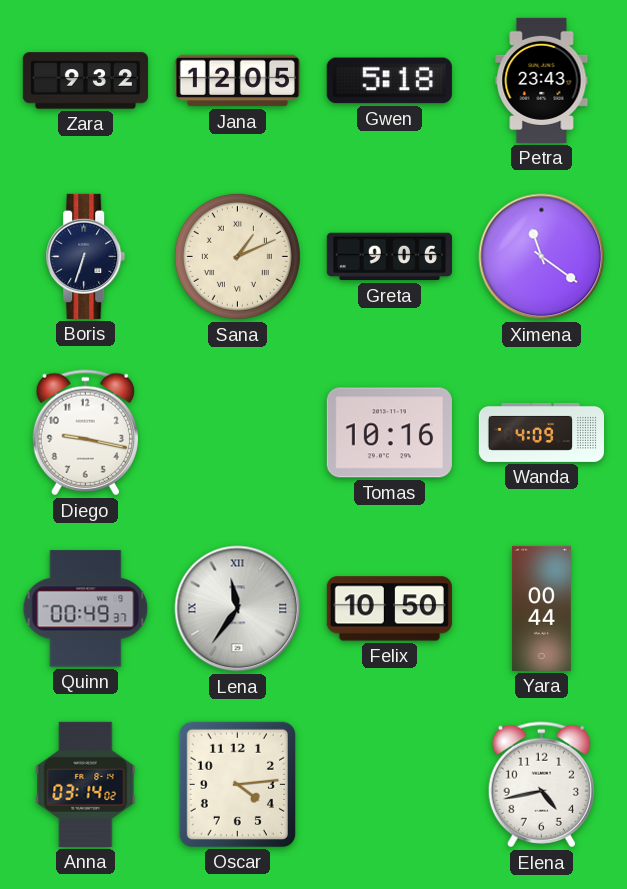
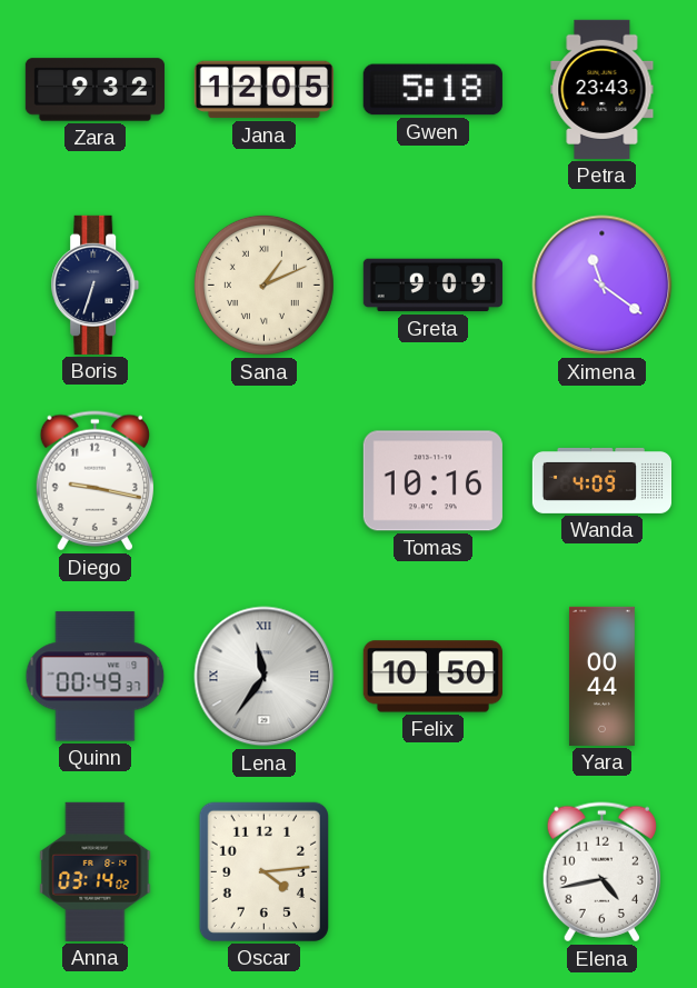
Greta: 9:06 -> 9:09 (432, 286)
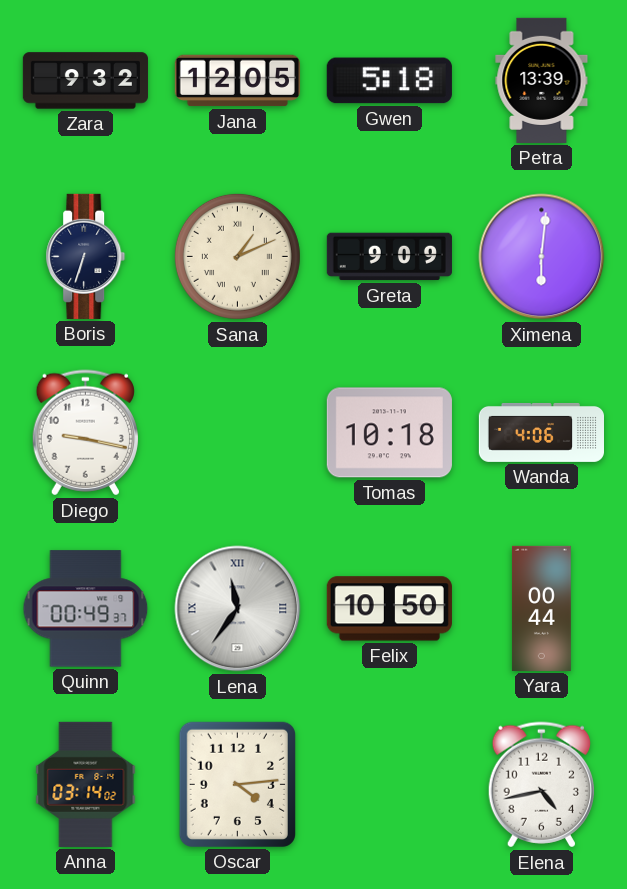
Petra: 23:43 -> 13:39 (542, 80)
Ximena: 11:21 -> 6:01 (542, 257)
Tomas: 10:16 -> 10:18 (389, 433)
Wanda: 4:09 -> 4:06 (541, 432)
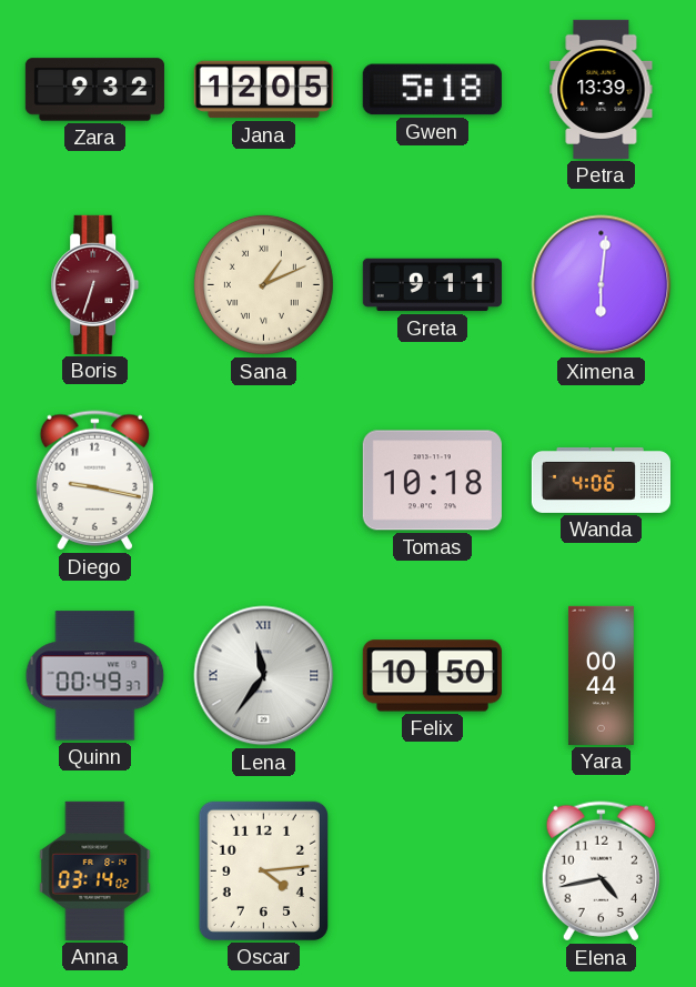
Boris dial: navy -> burgundy (95, 284)
Greta: 9:09 -> 9:11 (432, 285)
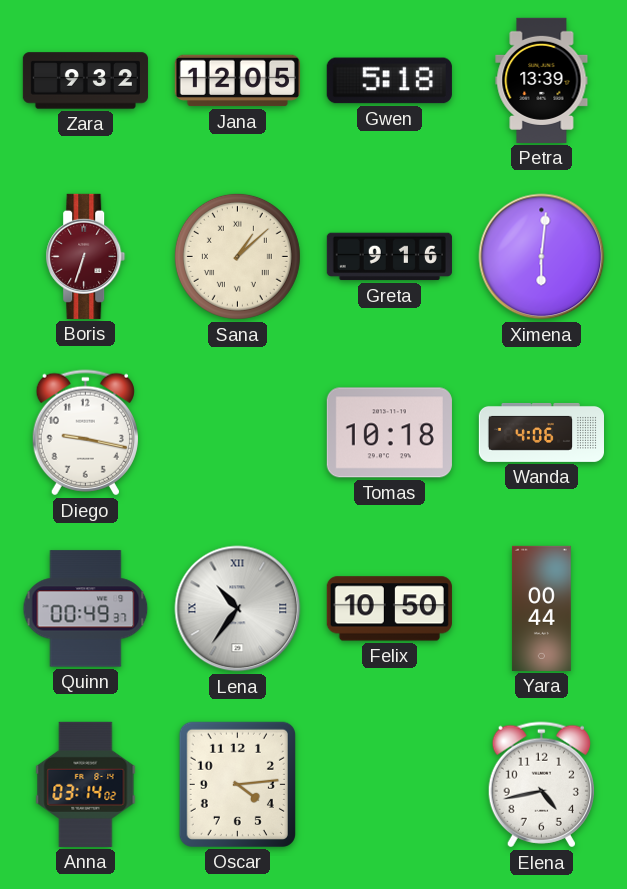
Sana: 1:11 -> 1:08 (237, 256)
Greta: 9:11 -> 9:16 (389, 257)
Lena: 11:36 -> 10:36 (238, 609)
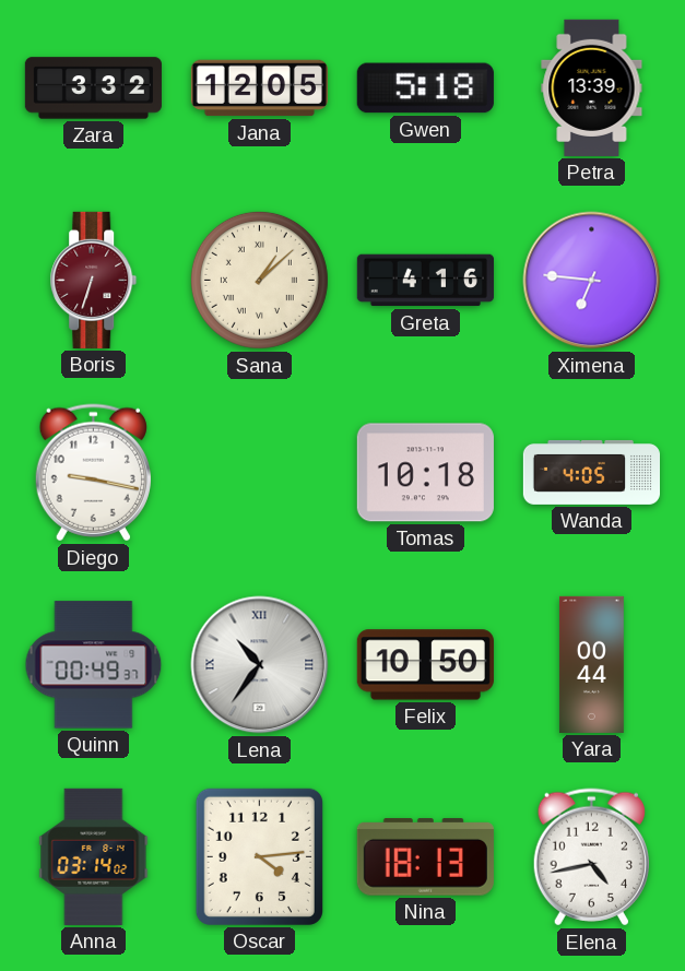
Zara: 9:32 -> 3:32 (93, 88)
Greta: 9:16 -> 4:16 (425, 281)
Ximena: 6:01 -> 6:46 (592, 281)
Wanda: 4:06 -> 4:05 (591, 472)
Nina: none -> 18:13 (425, 857)
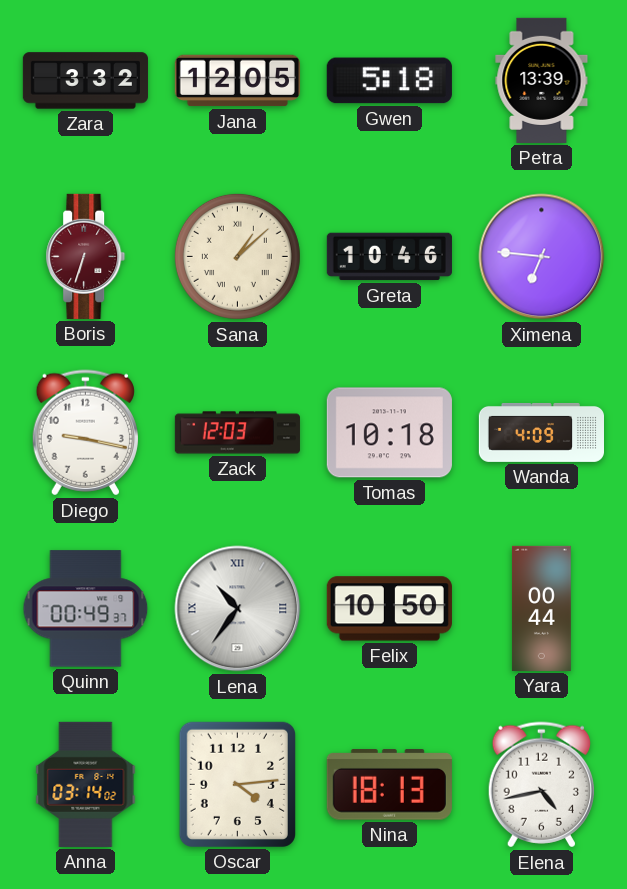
Greta: 4:16 -> 10:46 (389, 257)
Zack: none -> 12:03 (237, 433)
Wanda: 4:05 -> 4:09 (541, 432)
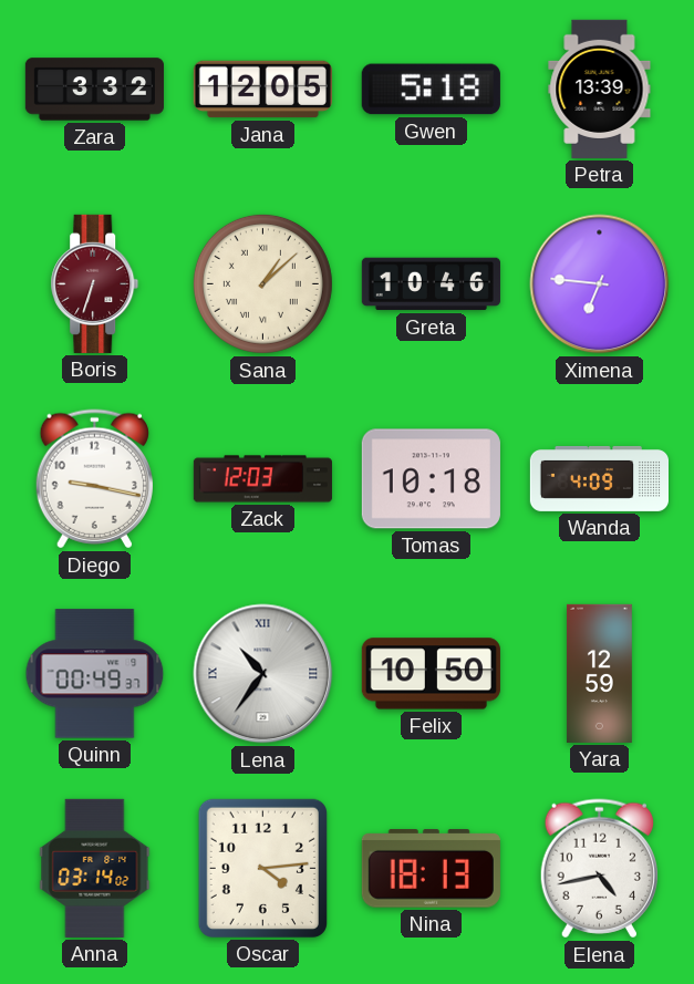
Yara: 00:44 -> 12:59 (599, 673)
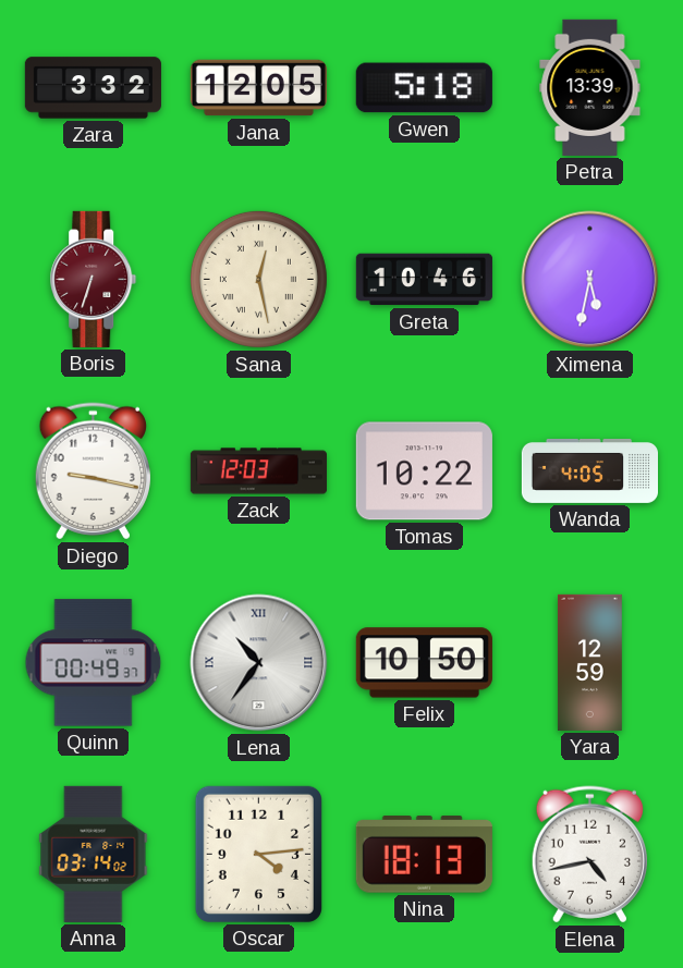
Sana: 1:08 -> 12:28 (258, 279)
Ximena: 6:46 -> 5:32 (590, 280)
Tomas: 10:18 -> 10:22 (424, 471)
Wanda: 4:09 -> 4:05 (589, 470)
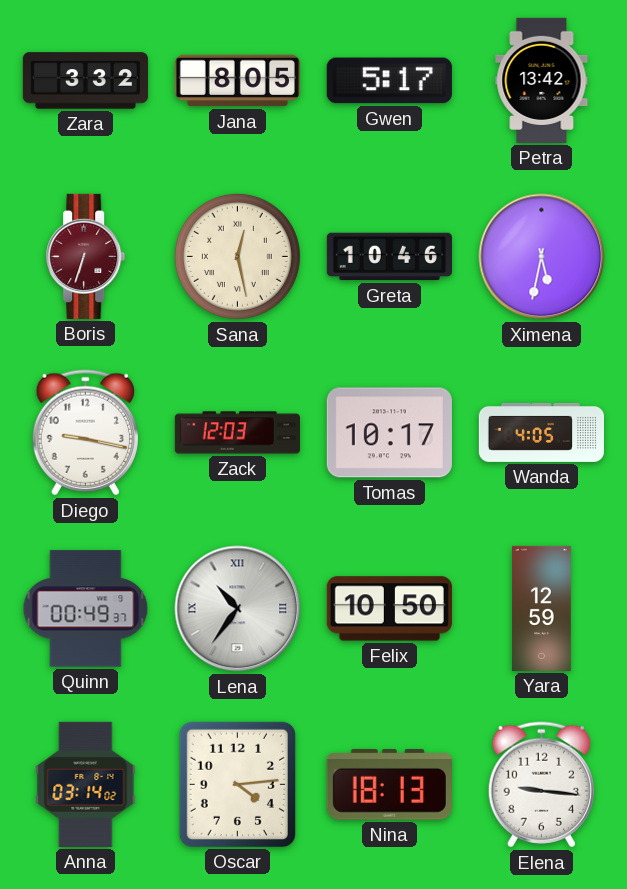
Jana: 12:05 -> 8:05 (237, 81)
Gwen: 5:18 -> 5:17 (389, 81)
Petra: 13:39 -> 13:42 (542, 80)
Tomas: 10:22 -> 10:17 (389, 433)
Elena: 4:43 -> 9:16 (541, 785)
